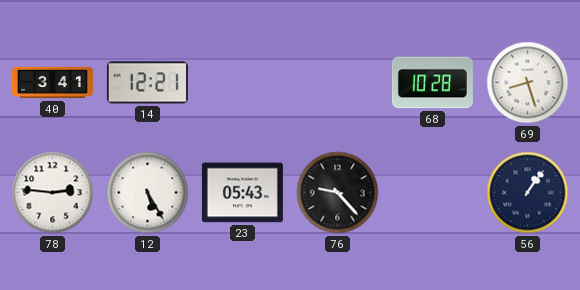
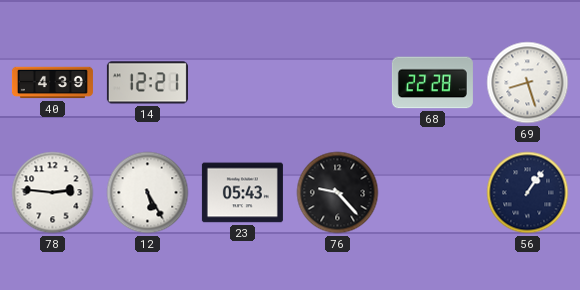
40: 3:41 -> 4:39 (52, 83)
68: 10:28 -> 22:28 (432, 83)
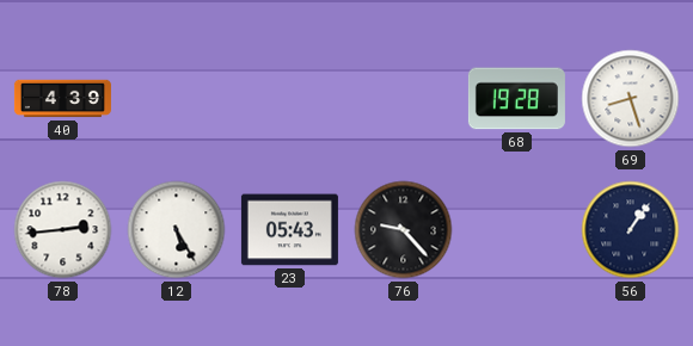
14: 12:21 -> none (147, 83)
68: 22:28 -> 19:28 (516, 99)
78: 2:46 -> 2:44 (63, 230)
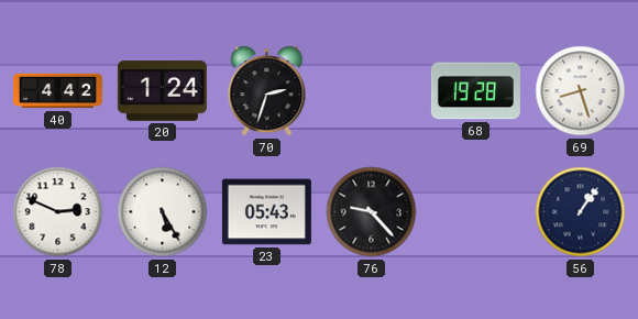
40: 4:39 -> 4:42 (57, 91)
20: none -> 1:24 (162, 91)
70: none -> 2:33 (267, 91)
78: 2:44 -> 2:49 (58, 212)
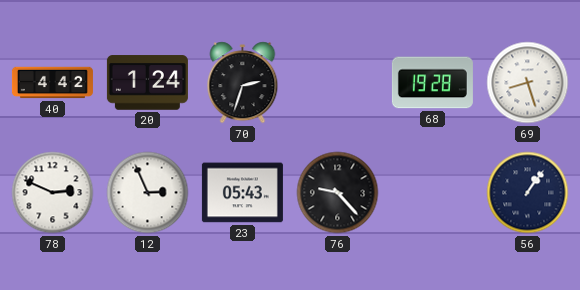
12: 5:25 -> 2:56 (148, 193)
